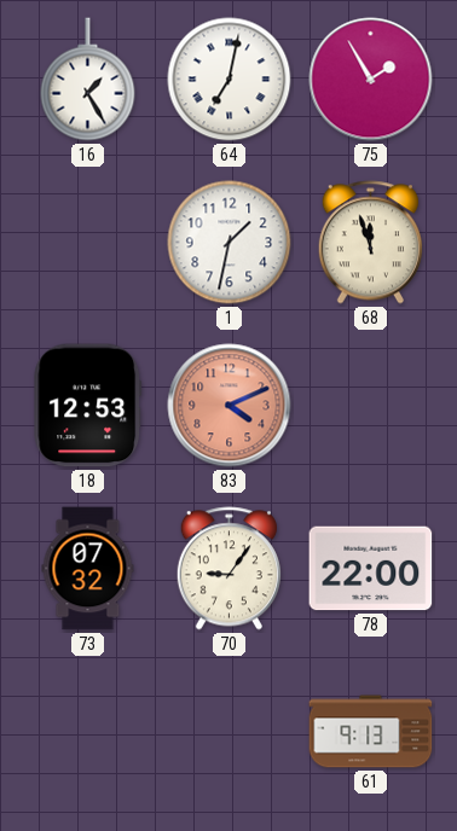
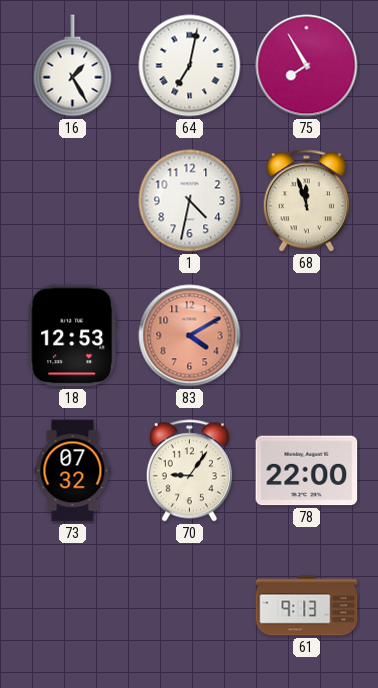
75: 1:55 -> 7:55 (307, 66)
1: 1:32 -> 4:32 (190, 201)
83: 4:11 -> 4:10 (190, 336)
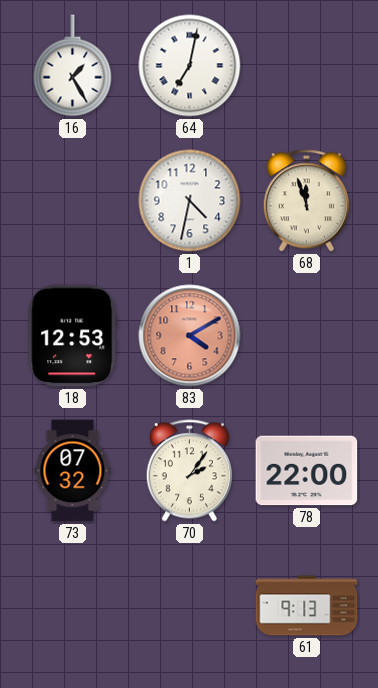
75: 7:55 -> none (307, 66)
70: 9:06 -> 2:06 (189, 471)
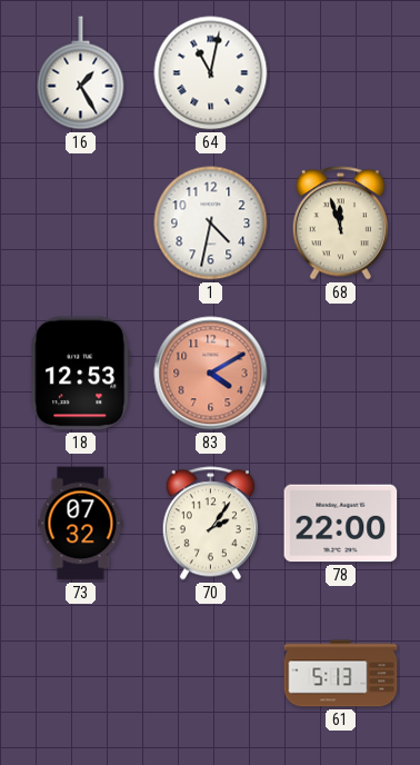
64: 7:02 -> 11:02 (211, 73)
61: 9:13 -> 5:13 (341, 674)
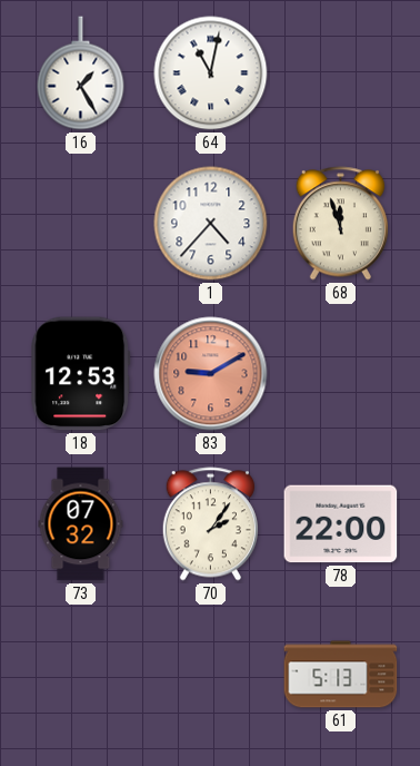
1: 4:32 -> 4:37 (211, 224)
83: 4:10 -> 9:10 (211, 374)
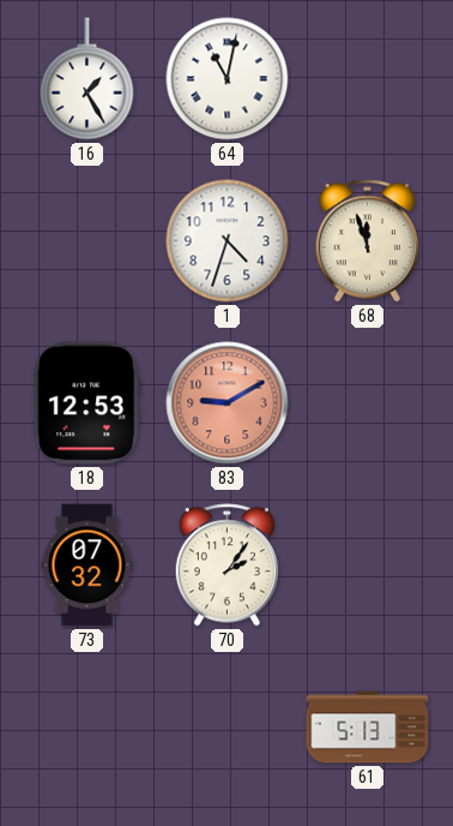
1: 4:37 -> 4:33 (228, 241)
78: 22:00 -> none (341, 524)
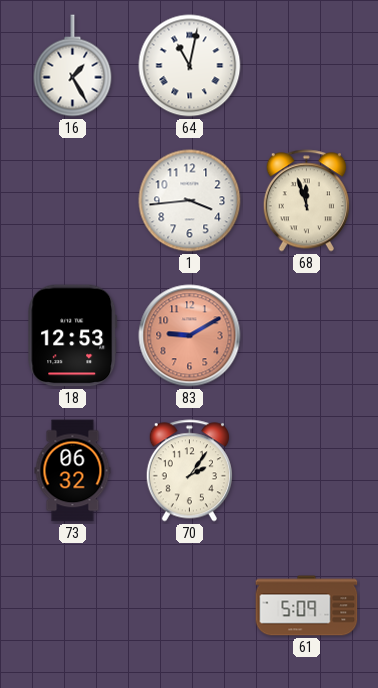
1: 4:33 -> 3:44 (190, 201)
73: 07:32 -> 06:32 (73, 471)
61: 5:13 -> 5:09 (307, 606)
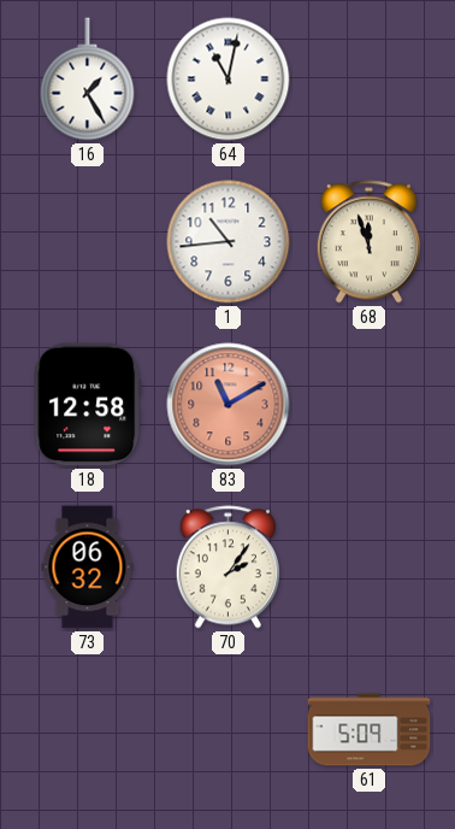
1: 3:44 -> 10:44 (229, 242)
18: 12:53 -> 12:58 (88, 405)
83: 9:10 -> 11:10 (229, 405)
